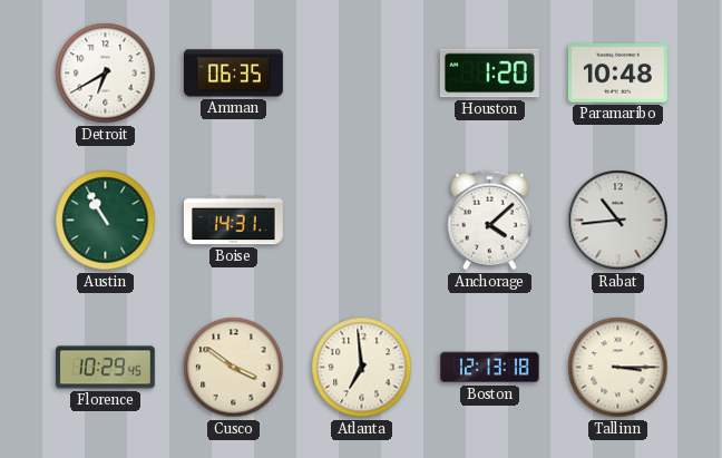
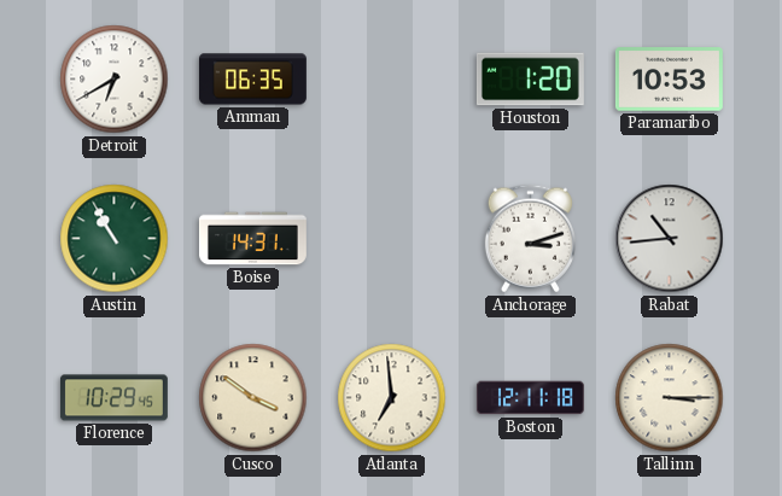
Paramaribo: 10:48 -> 10:53 (669, 80)
Anchorage: 4:08 -> 3:12 (530, 239)
Boston: 12:13 -> 12:11 (530, 398)
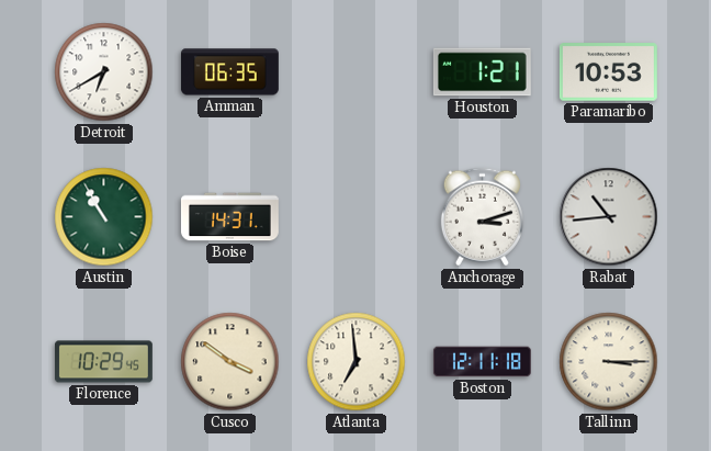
Houston: 1:20 -> 1:21 (482, 72)
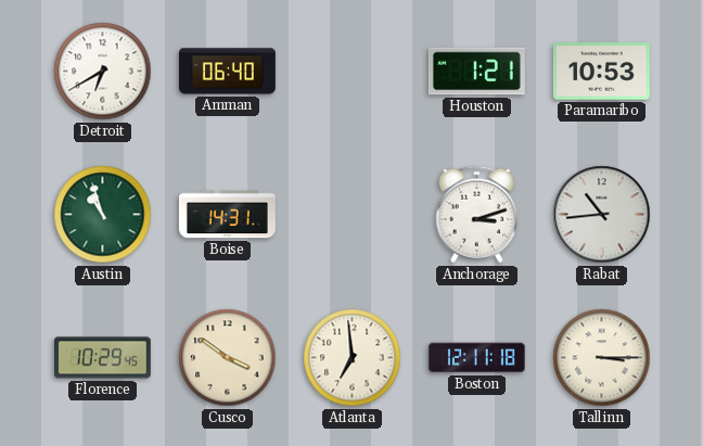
Amman: 06:35 -> 06:40 (227, 72)
Austin: 10:55 -> 10:57 (103, 215)
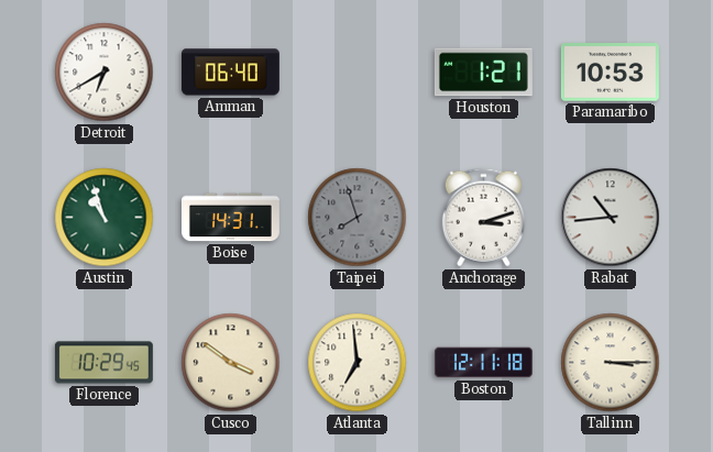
Taipei: none -> 7:57 (358, 218)
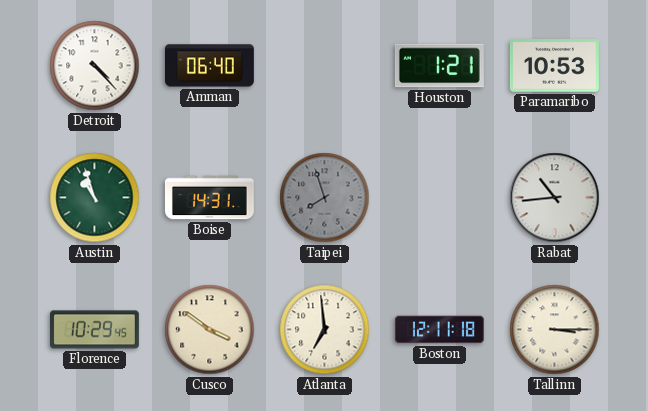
Detroit: 6:40 -> 4:23 (95, 66)
Anchorage: 3:12 -> none (483, 218)
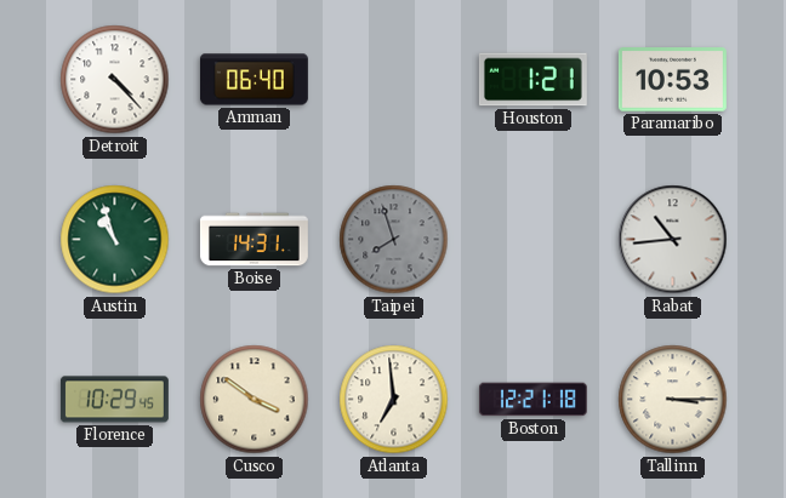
Boston: 12:11 -> 12:21 (532, 400)
